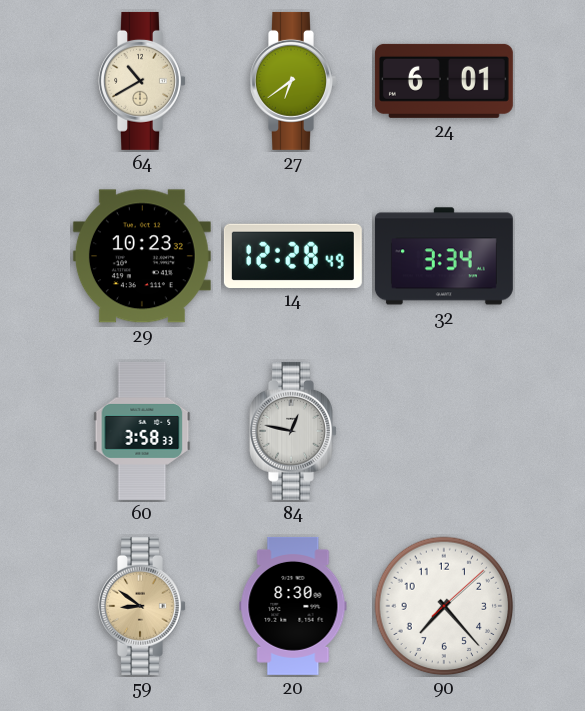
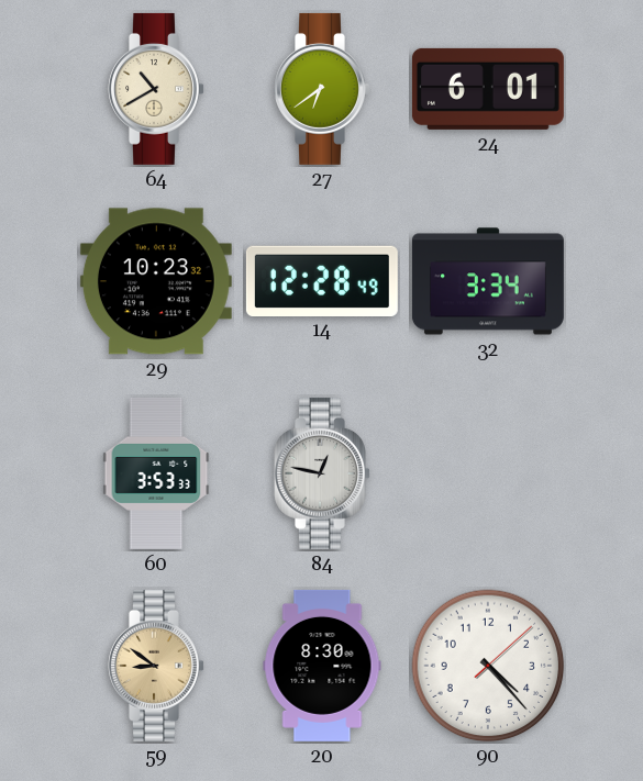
60: 3:58 -> 3:53 (156, 473)
90: 7:23 -> 4:23 (488, 666)
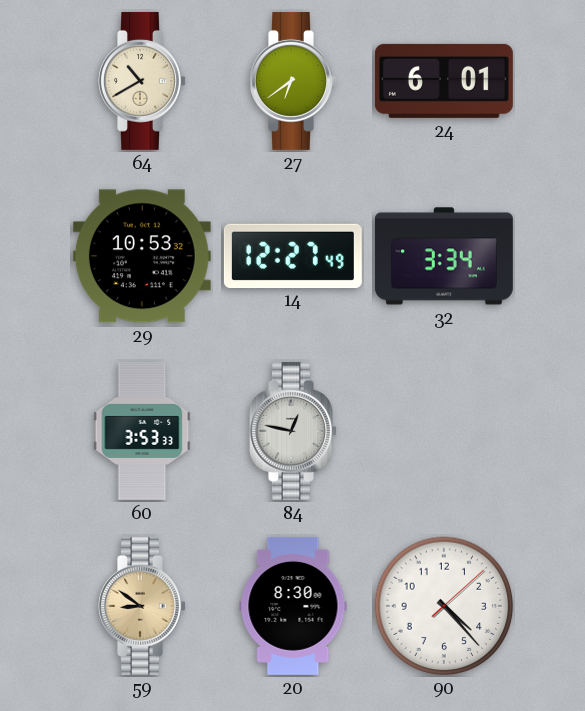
29: 10:23 -> 10:53 (142, 256)
14: 12:28 -> 12:27 (293, 255)
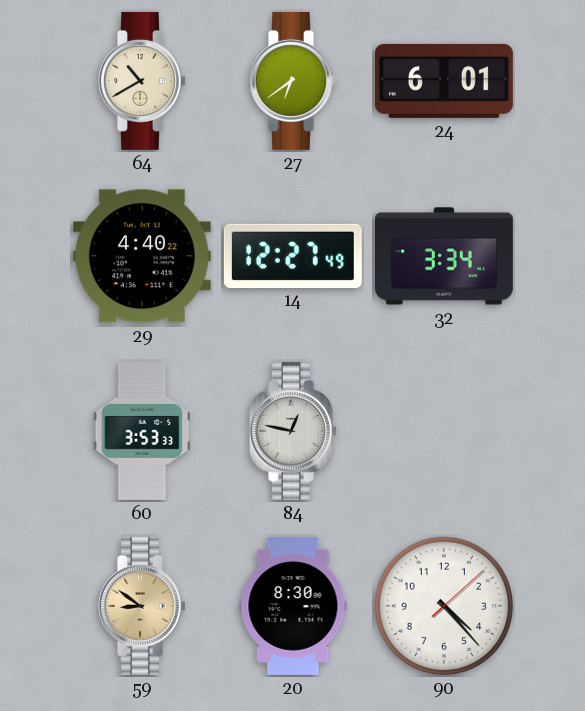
29: 10:53 -> 4:40 (142, 256)
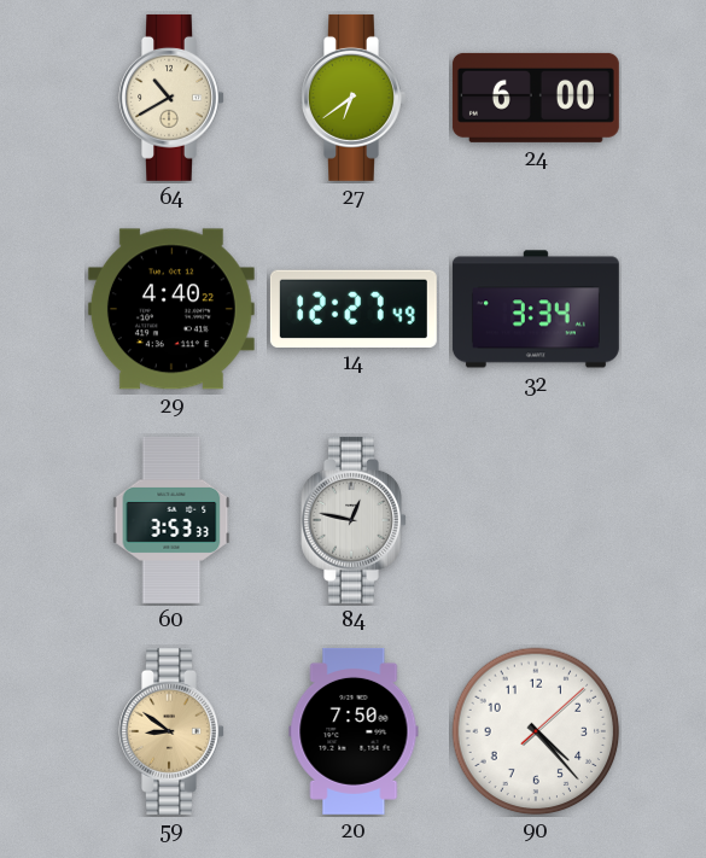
24: 6:01 -> 6:00 (536, 98)
20: 8:30 -> 7:50 (354, 731)
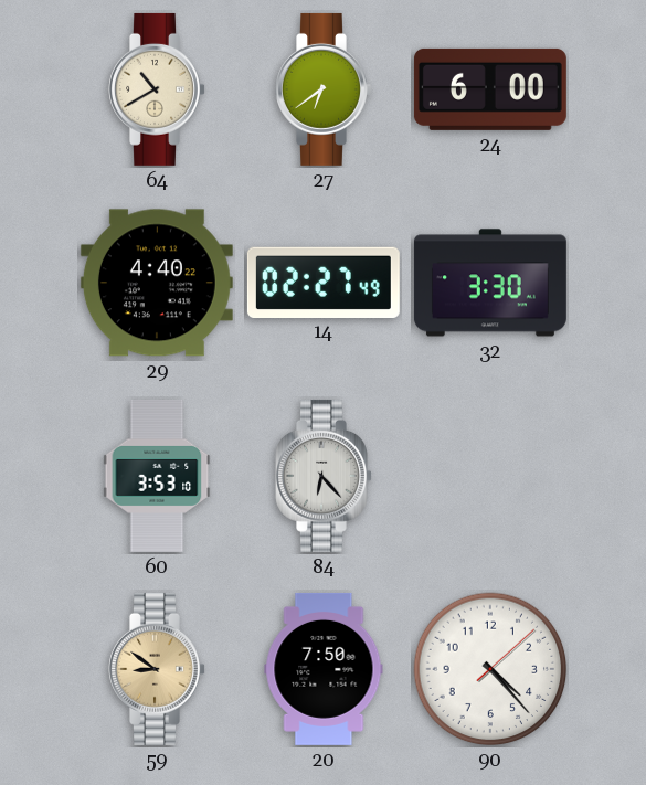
14: 12:27 -> 02:27 (324, 282)
32: 3:34 -> 3:30 (490, 283)
60: 3:53:33 -> 3:53:10 (157, 476)
84: 12:47 -> 6:23 (324, 476)
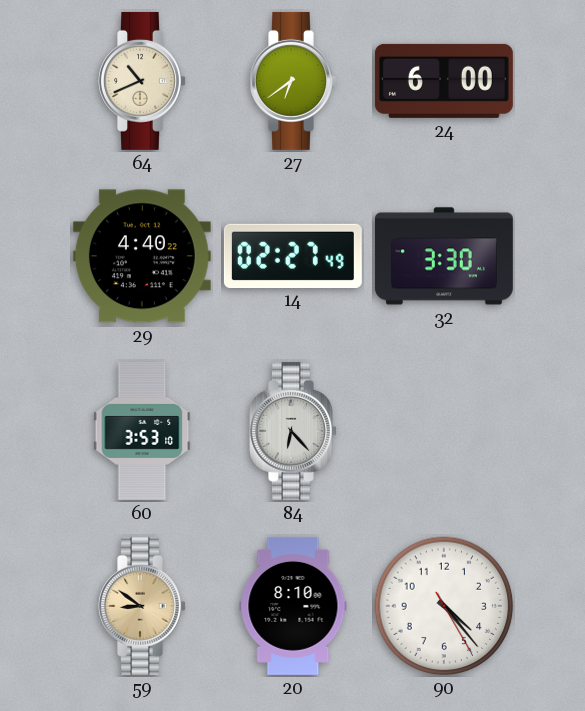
64: 10:40 -> 10:41 (142, 81)
20: 7:50 -> 8:10 (293, 606)
90: 4:23:08 -> 4:23:25 (444, 606)
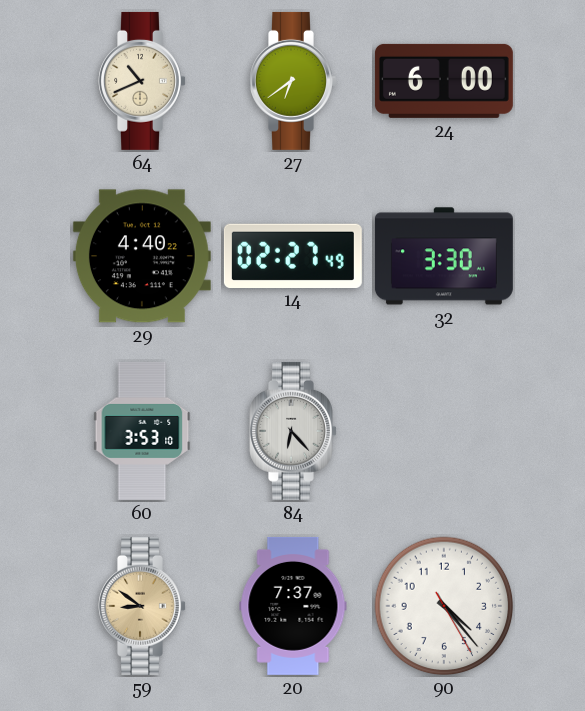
20: 8:10 -> 7:37 (293, 606)
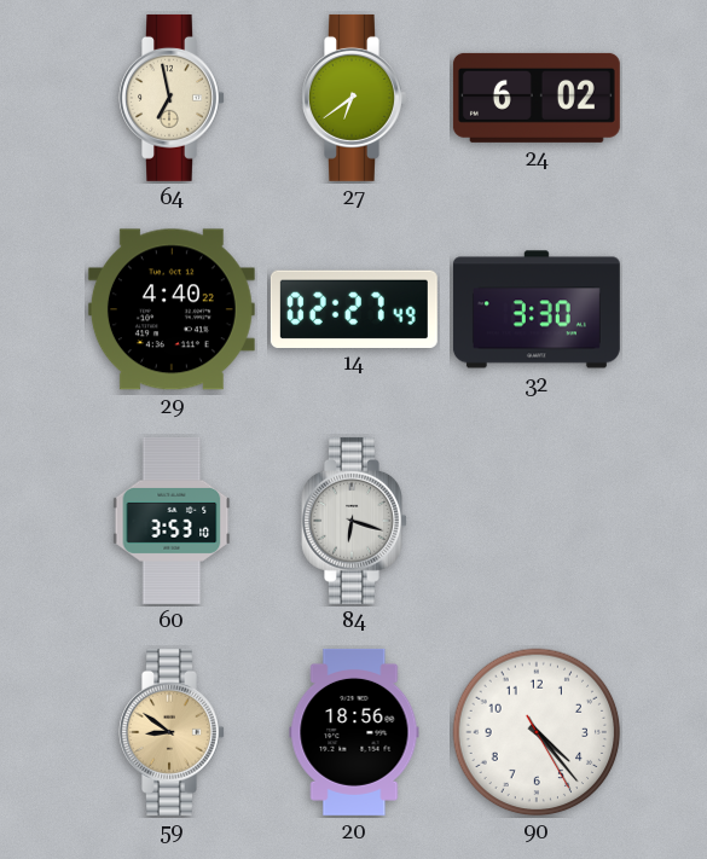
64: 10:41 -> 6:58 (172, 98)
24: 6:00 -> 6:02 (537, 98)
84: 6:23 -> 6:18 (354, 521)
20: 7:37 -> 18:56 (354, 732)
